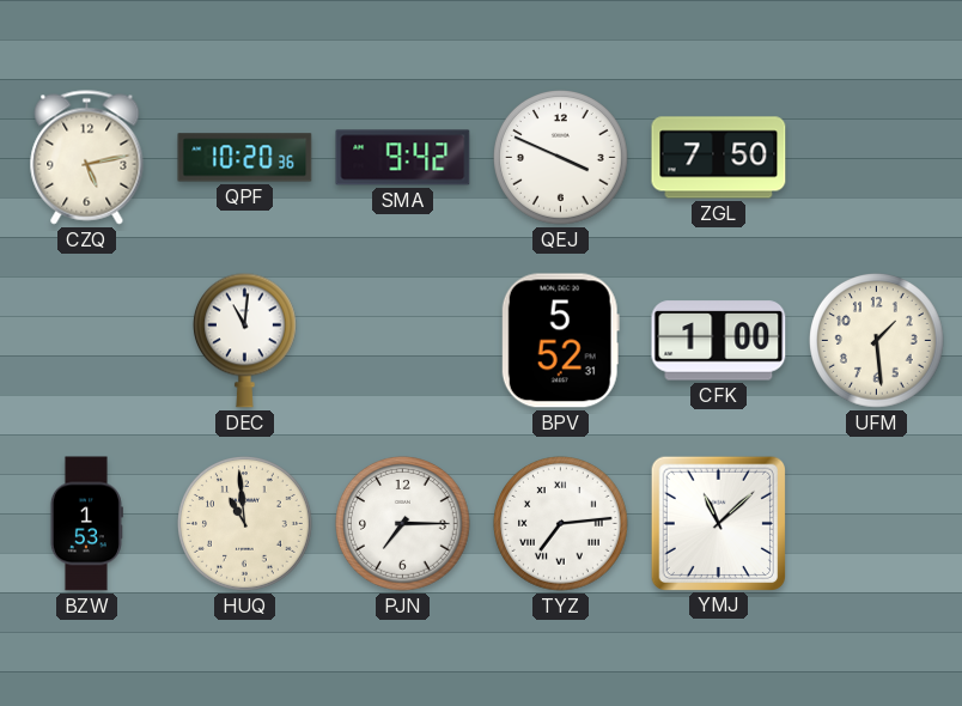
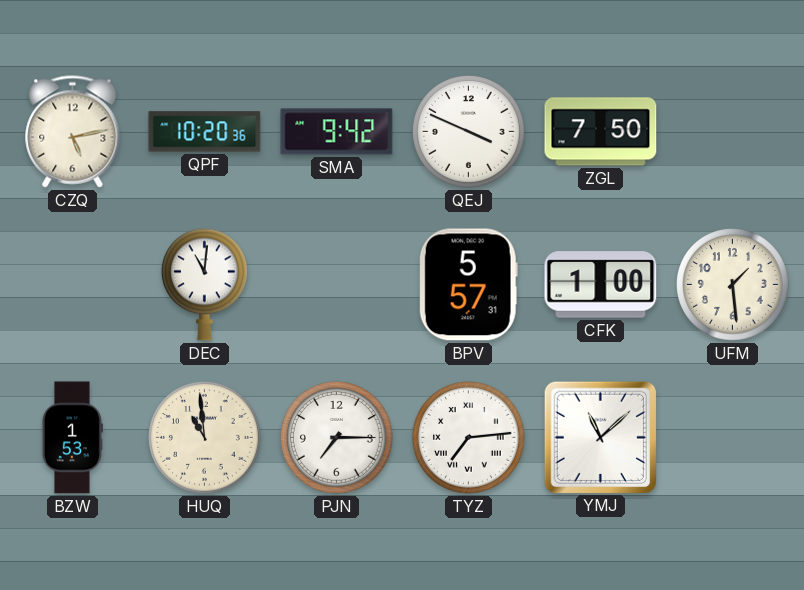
BPV: 5:52 -> 5:57 (468, 285)
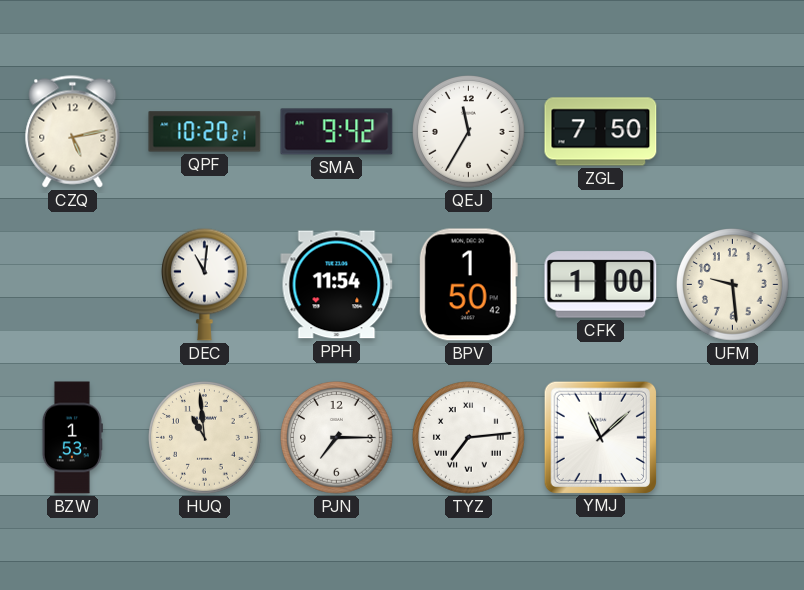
QPF: 10:20:36 -> 10:20:21 (205, 132)
QEJ: 3:49 -> 11:35 (469, 132)
PPH: none -> 11:54 (337, 285)
BPV: 5:57 -> 1:50 (468, 285)
UFM: 1:29 -> 9:29 (733, 285)
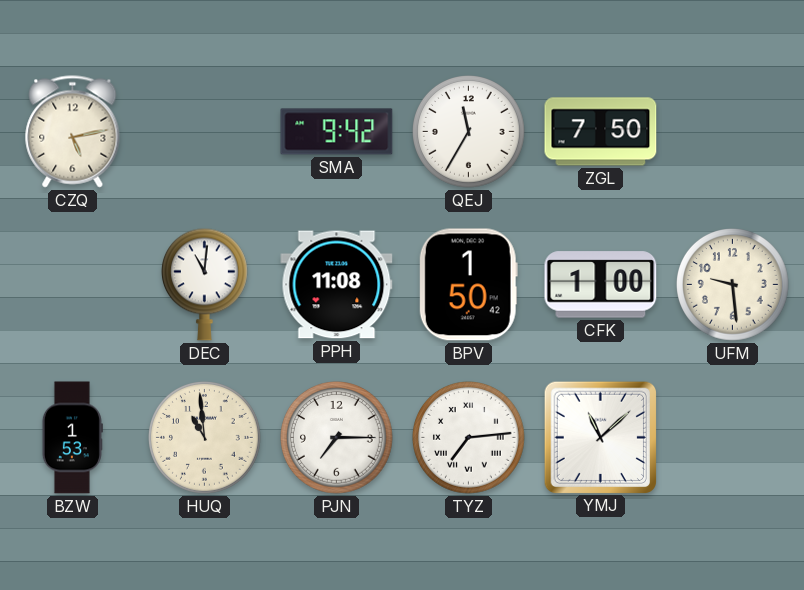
QPF: 10:20 -> none (205, 132)
PPH: 11:54 -> 11:08 (337, 285)
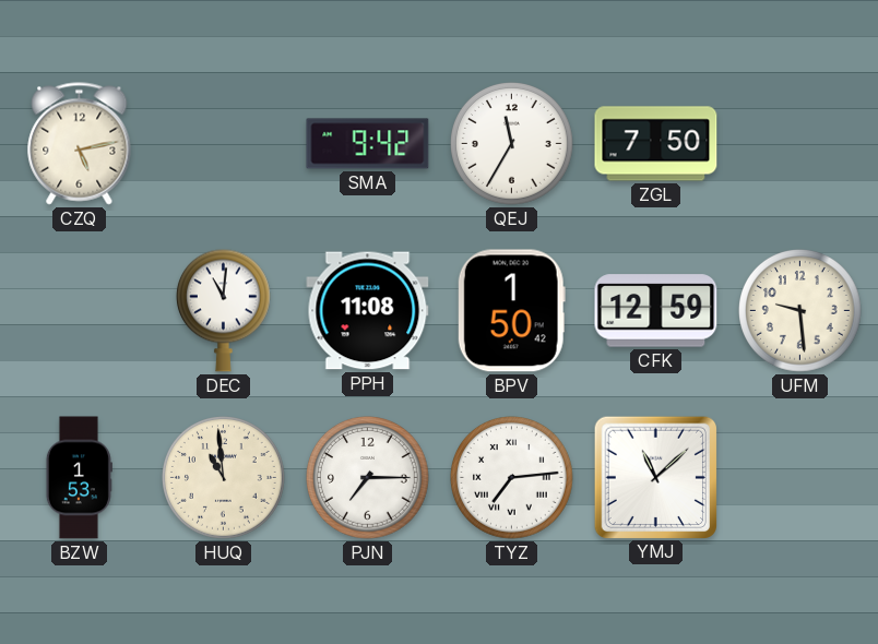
CFK: 1:00 -> 12:59 (656, 311)
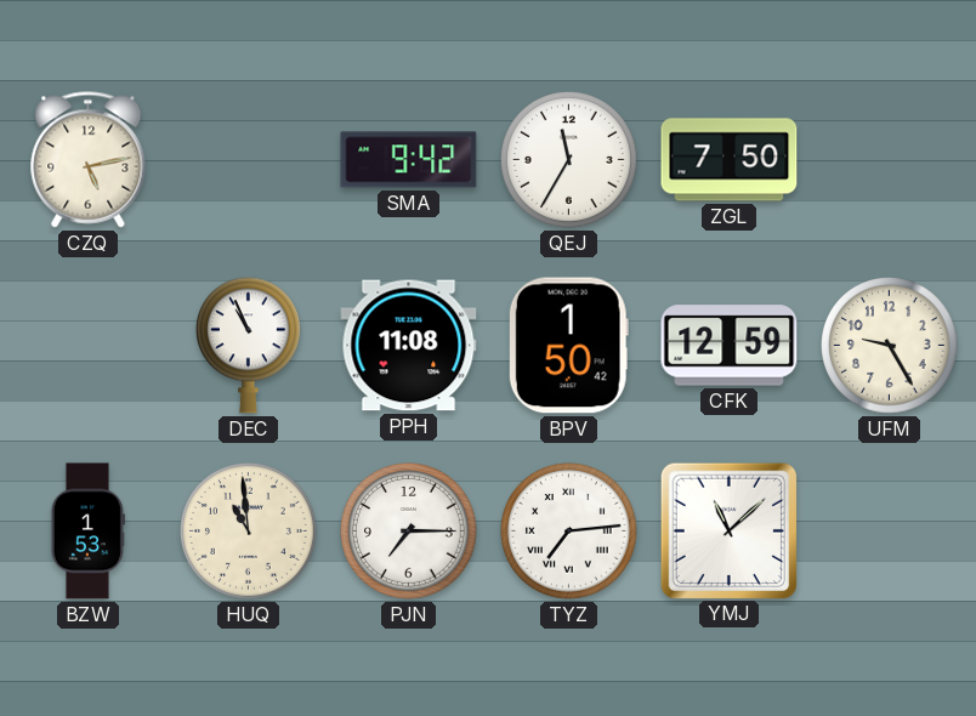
DEC: 11:01 -> 10:56 (248, 345)
UFM: 9:29 -> 9:25 (890, 346)
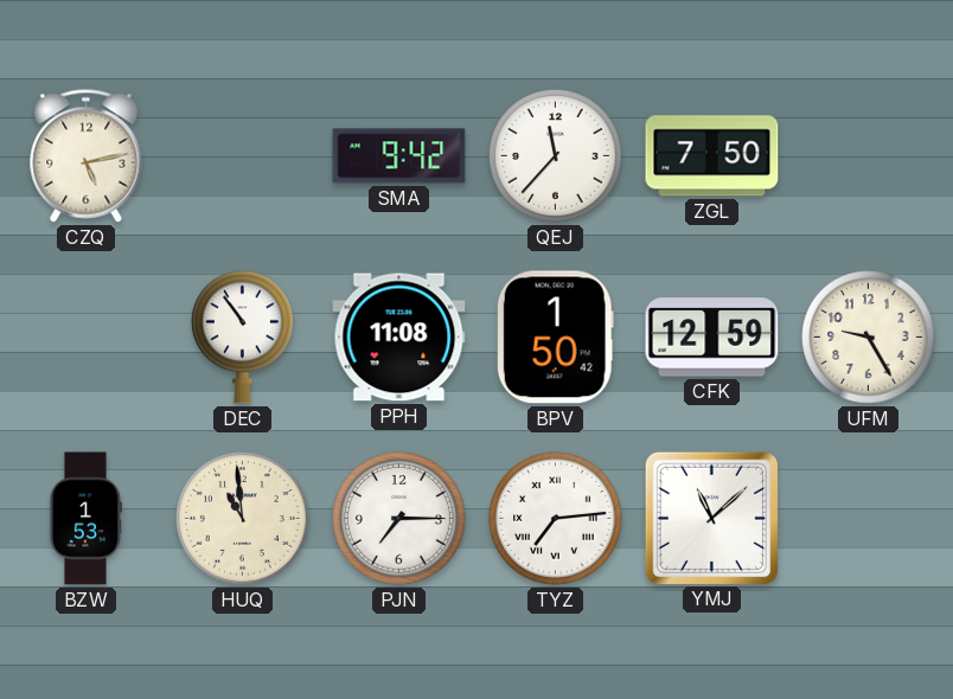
QEJ: 11:35 -> 11:37 (556, 156)
DEC: 10:56 -> 10:54 (242, 336)
